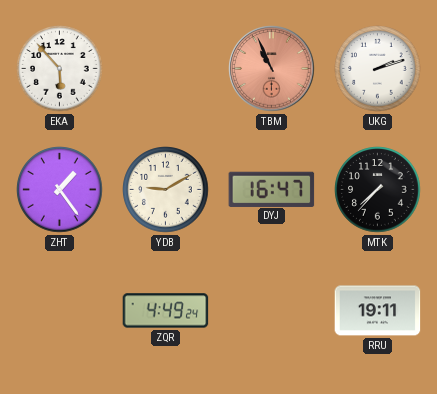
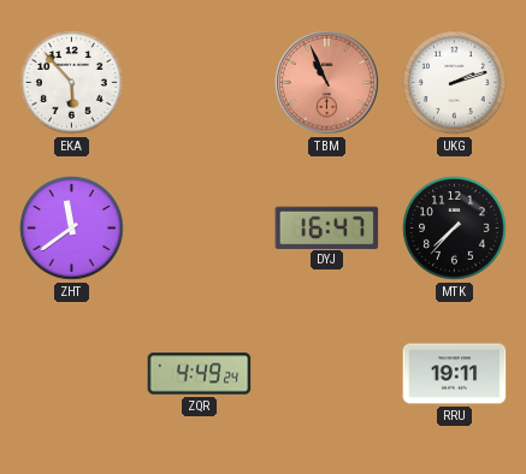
ZHT: 1:24 -> 11:39 (72, 229)
YDB: 9:10 -> none (166, 190)
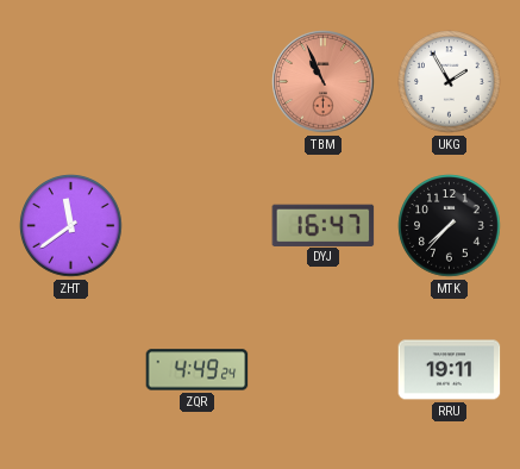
EKA: 5:53 -> none (72, 83)
UKG: 2:12 -> 1:55 (450, 82)
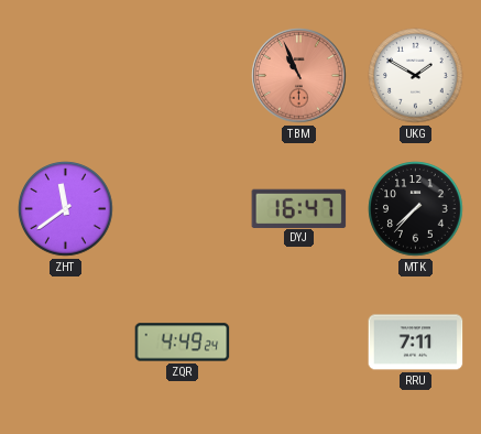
UKG: 1:55 -> 1:50 (416, 76)
RRU: 19:11 -> 7:11 (416, 343)
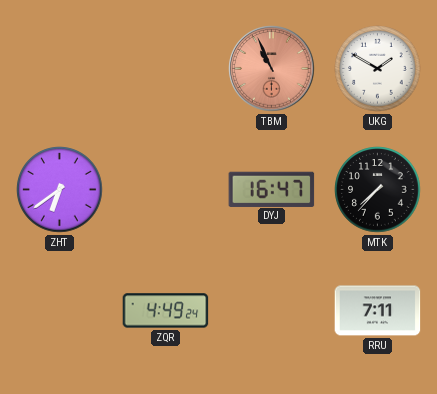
ZHT: 11:39 -> 6:39 (60, 190)
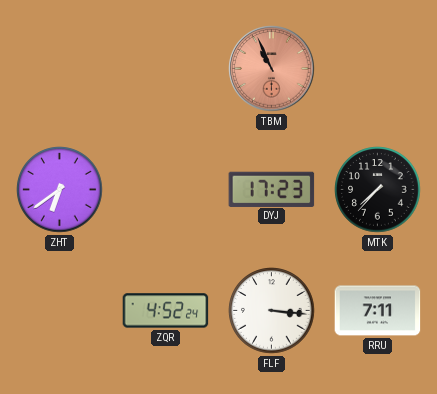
UKG: 1:50 -> none (378, 69)
DYJ: 16:47 -> 17:23 (272, 189)
ZQR: 4:49 -> 4:52 (166, 311)
FLF: none -> 3:16 (272, 311)
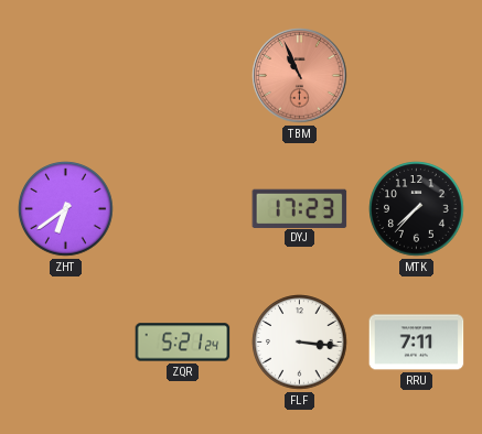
ZQR: 4:52 -> 5:21 (183, 343)
